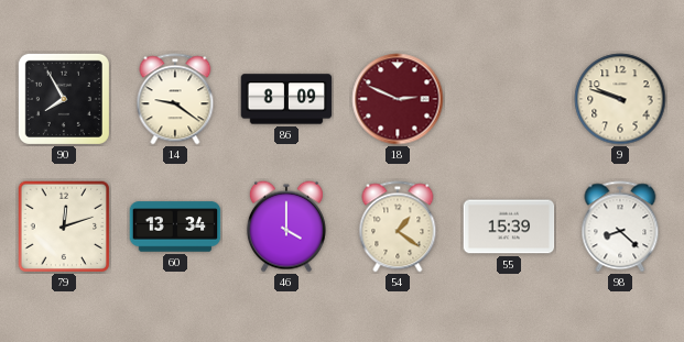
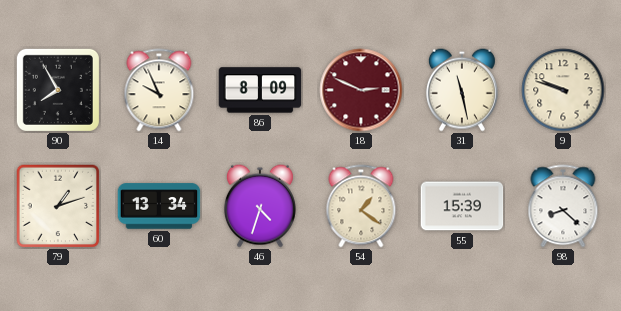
14: 9:21 -> 9:56 (159, 90)
31: none -> 11:28 (462, 90)
79: 12:12 -> 1:12 (58, 206)
46: 4:00 -> 4:33 (260, 206)
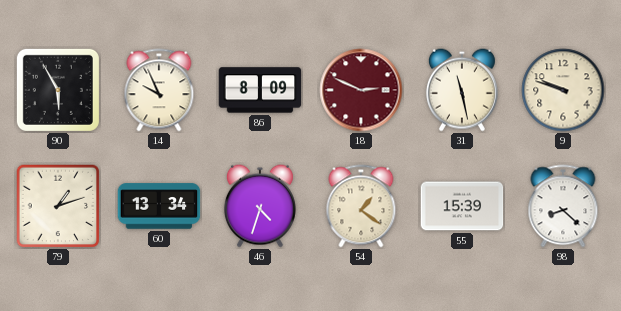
90: 7:55 -> 5:55 (58, 90)
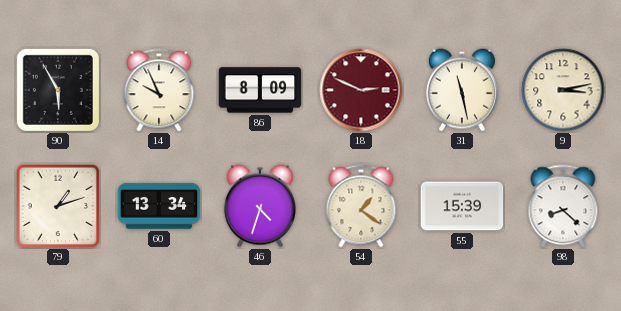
9: 9:48 -> 3:13 (563, 90)
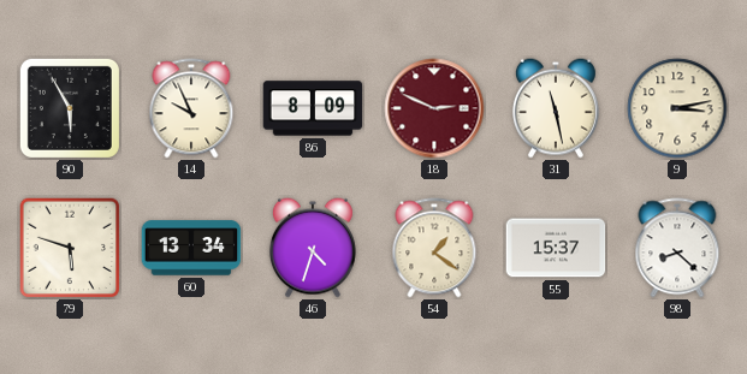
79: 1:12 -> 5:48 (70, 248)
55: 15:39 -> 15:37 (556, 248)
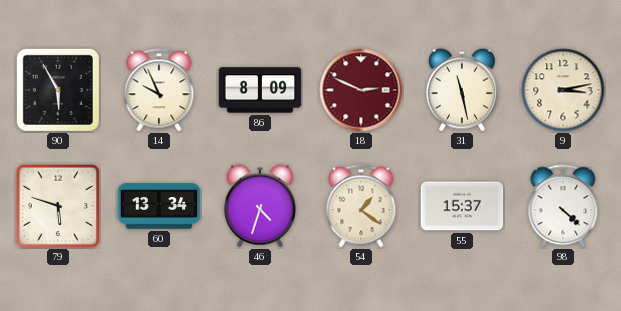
98: 8:22 -> 4:22 (563, 206)
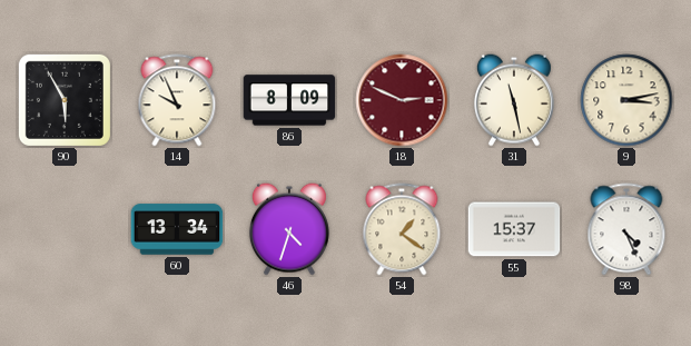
79: 5:48 -> none (58, 206)
98: 4:22 -> 4:26 (626, 229)
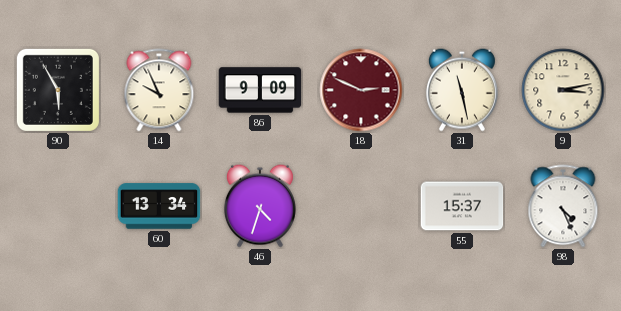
86: 8:09 -> 9:09 (260, 90)
54: 1:21 -> none (402, 229)
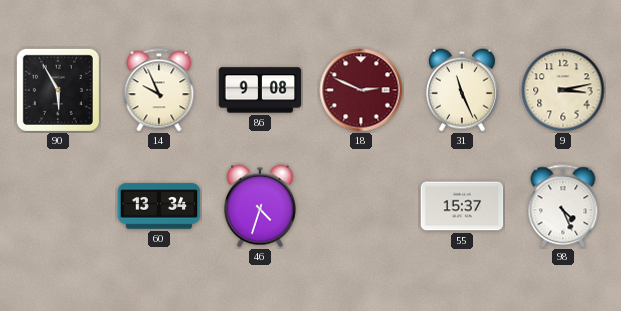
86: 9:09 -> 9:08 (260, 90)
31: 11:28 -> 11:26 (462, 90)
